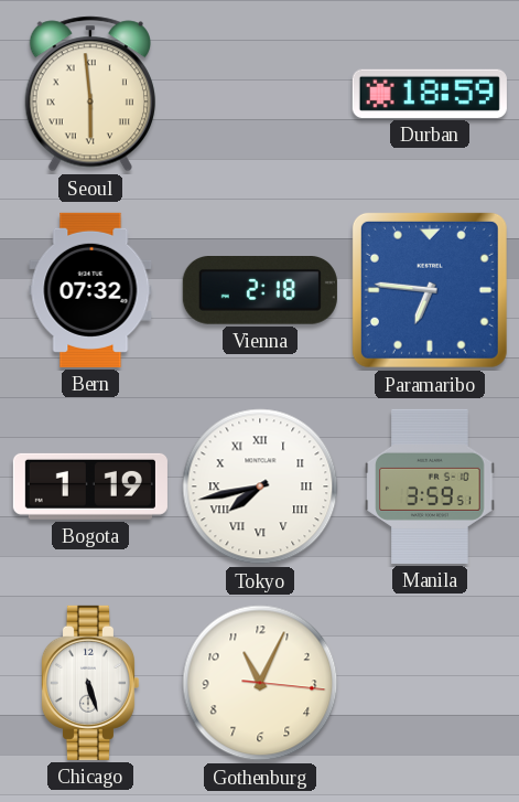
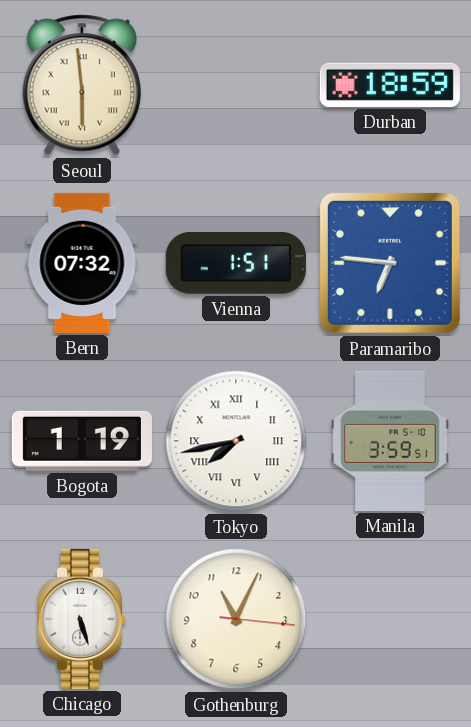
Vienna: 2:18 -> 1:51 (236, 264)
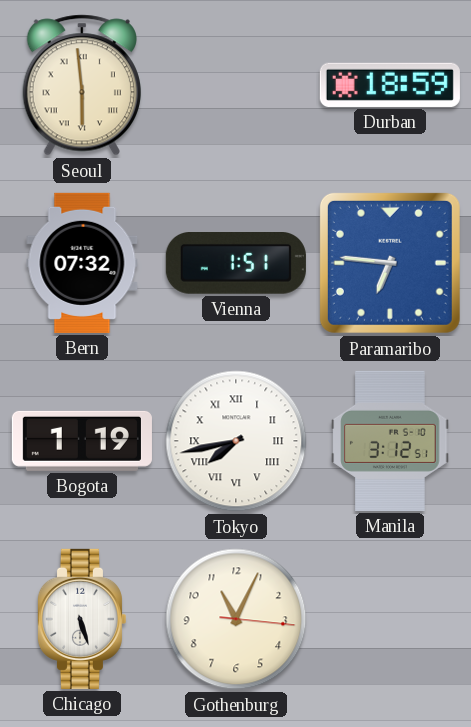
Manila: 3:59 -> 3:12 (390, 441)
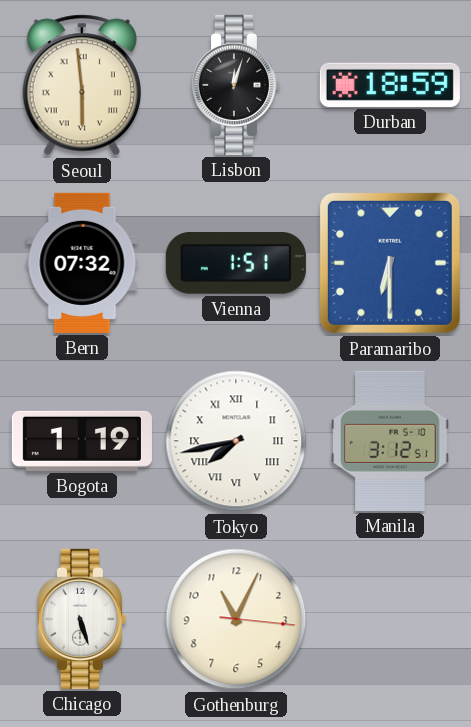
Lisbon: none -> 12:03 (235, 85)
Paramaribo: 6:46 -> 6:30 (390, 263)
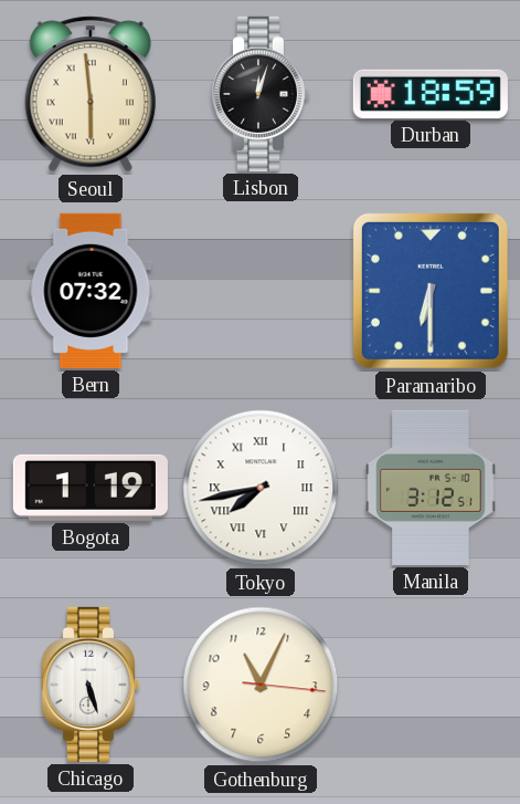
Vienna: 1:51 -> none (236, 264)
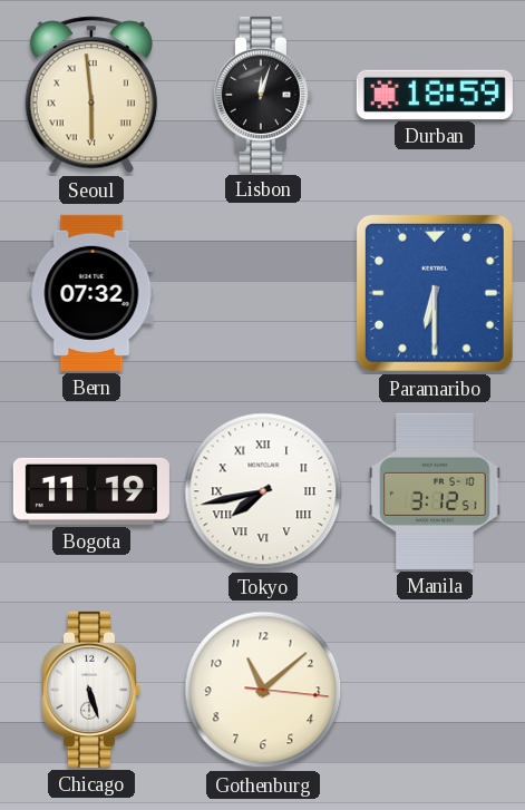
Bogota: 1:19 -> 11:19 (91, 491)
Gothenburg: 11:04 -> 11:08 (263, 690)
